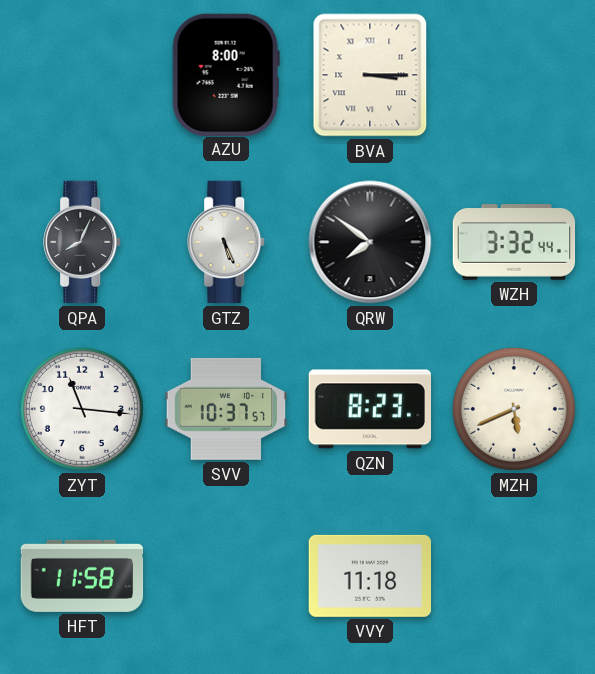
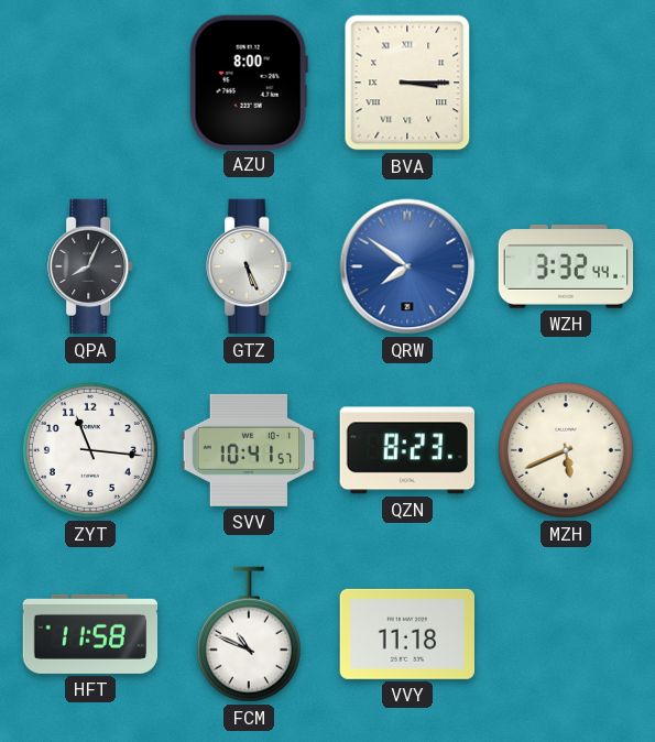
QRW dial: black -> blue (407, 266)
SVV: 10:37 -> 10:41 (249, 450)
FCM: none -> 10:49 (249, 634)
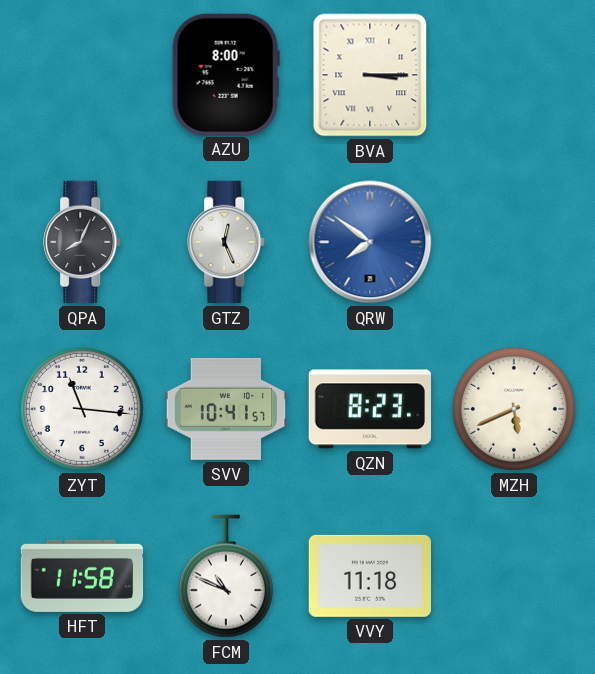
GTZ: 5:26 -> 12:26 (227, 242)
WZH: 3:32 -> none (566, 266)
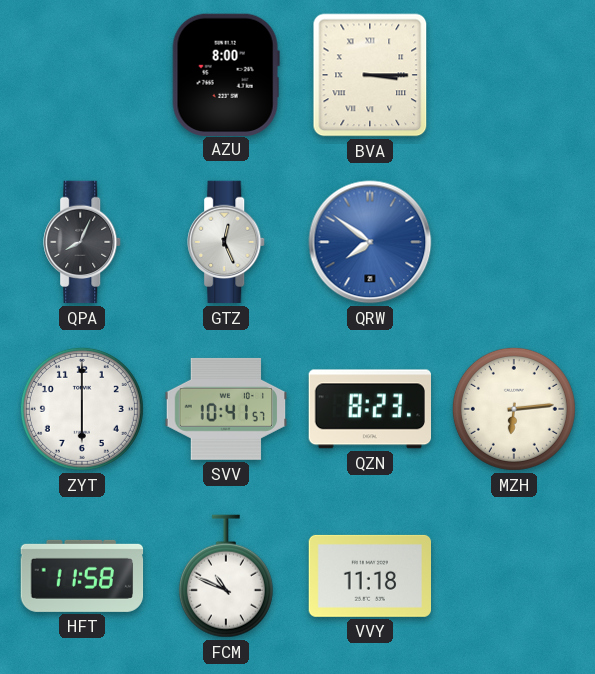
ZYT: 11:16 -> 6:00 (82, 409)
MZH: 5:41 -> 6:14 (514, 409)
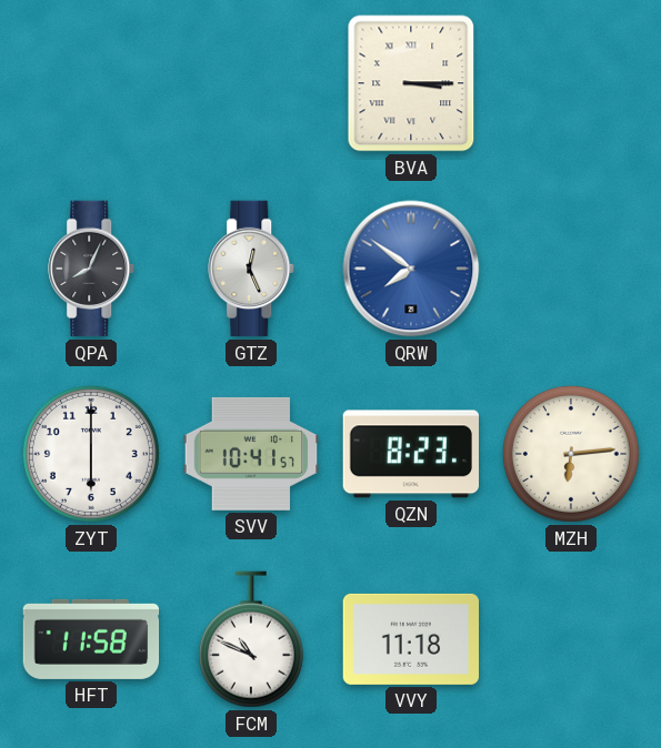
AZU: 8:00 -> none (226, 74)
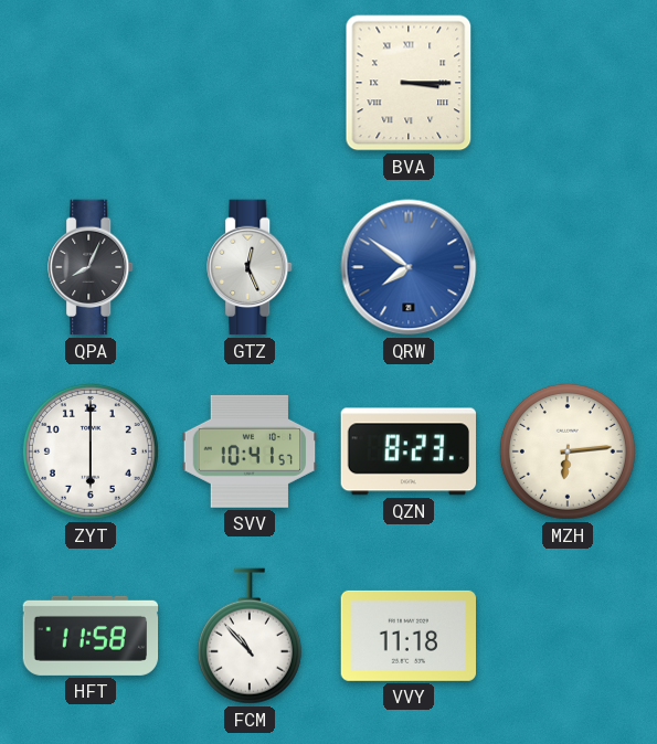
FCM: 10:49 -> 10:53 (250, 636)
